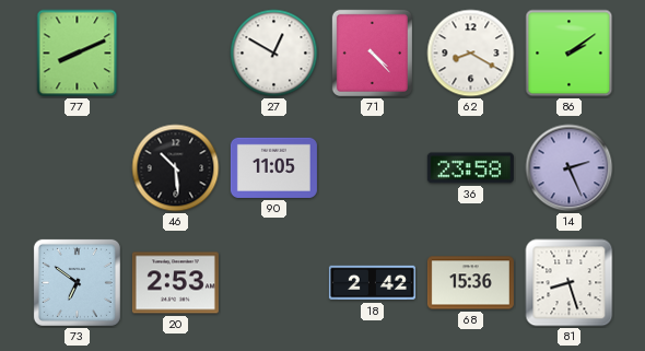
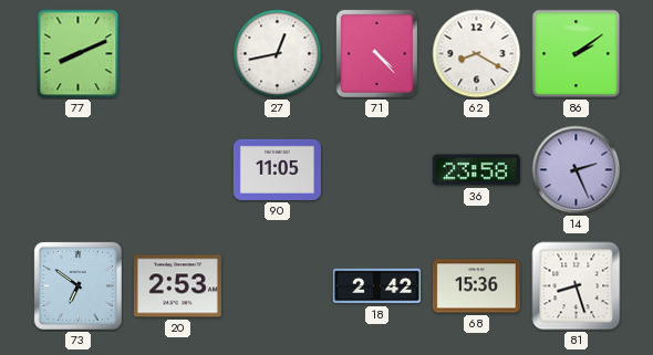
27: 12:50 -> 12:43 (278, 54)
46: 10:29 -> none (176, 168)
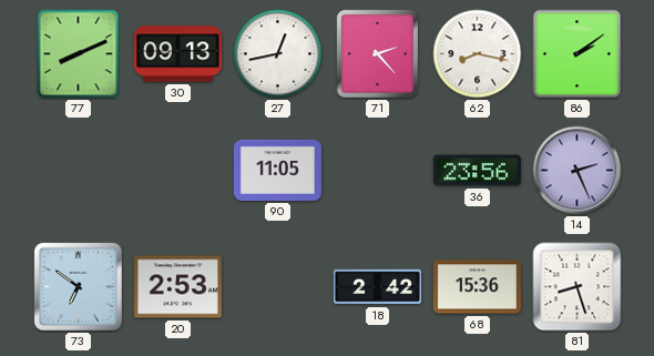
30: none -> 09:13 (177, 54)
71: 4:23 -> 2:23 (377, 53)
62: 8:20 -> 8:17 (478, 54)
36: 23:58 -> 23:56 (477, 171)
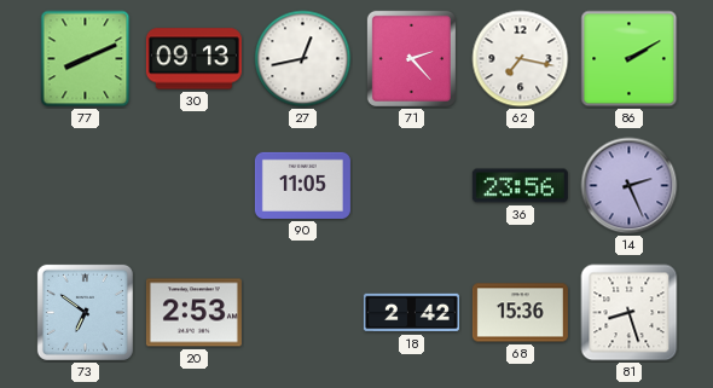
62: 8:17 -> 7:17 (521, 59)
86: 2:09 -> 2:10 (630, 59)
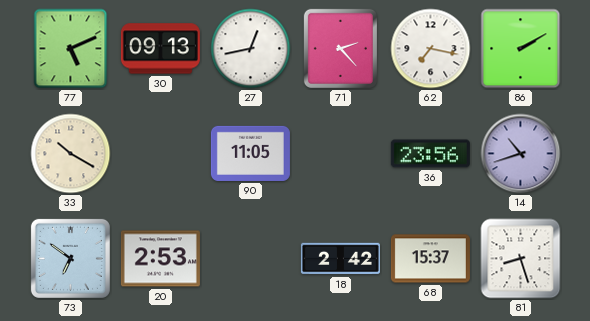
77: 8:11 -> 5:11 (71, 49)
33: none -> 10:20 (71, 154)
14: 2:26 -> 10:42 (521, 154)
68: 15:36 -> 15:37 (430, 259)
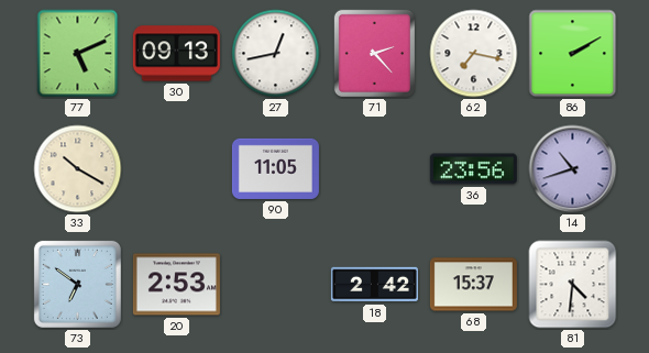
81: 8:27 -> 4:31 (573, 285)
